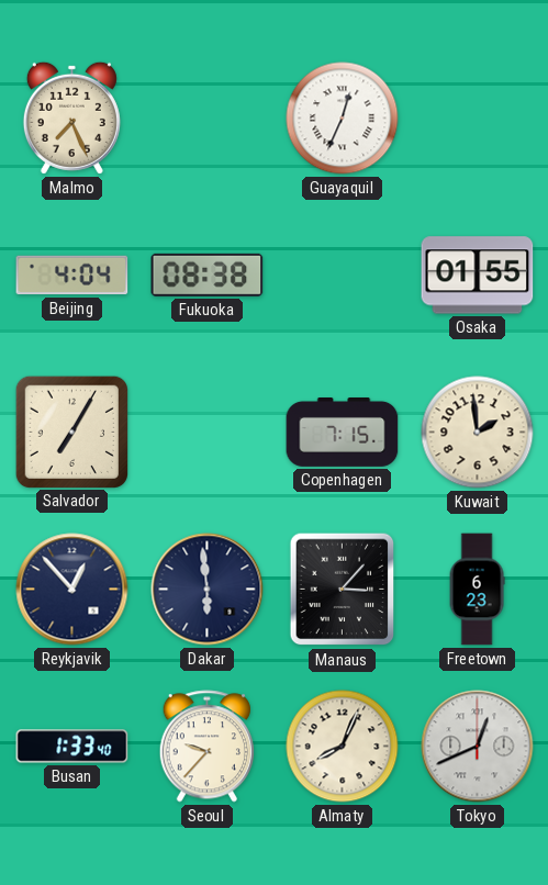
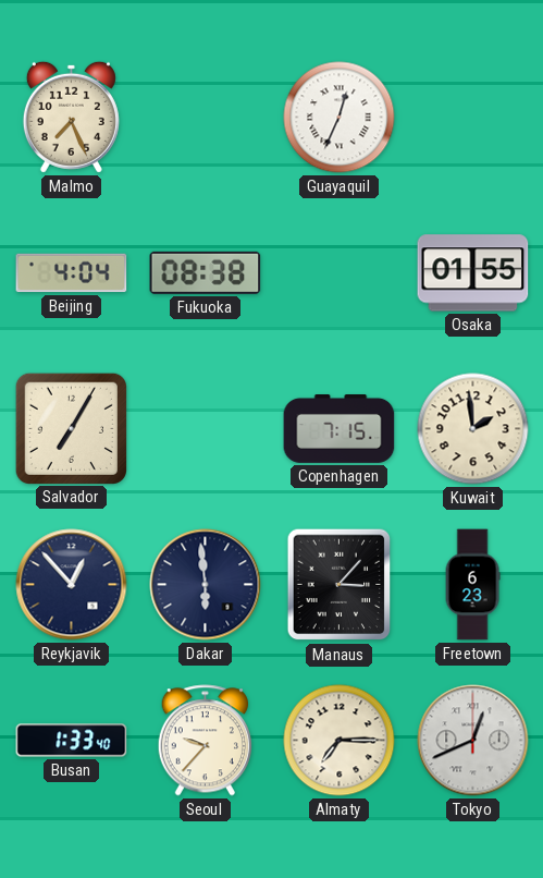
Almaty: 8:04 -> 7:15 (340, 741)
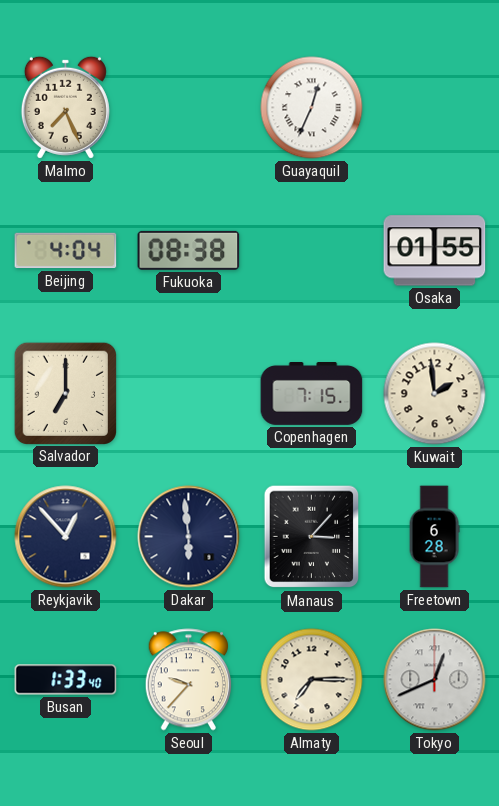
Salvador: 7:05 -> 7:00 (65, 393)
Freetown: 6:23 -> 6:28 (434, 537)
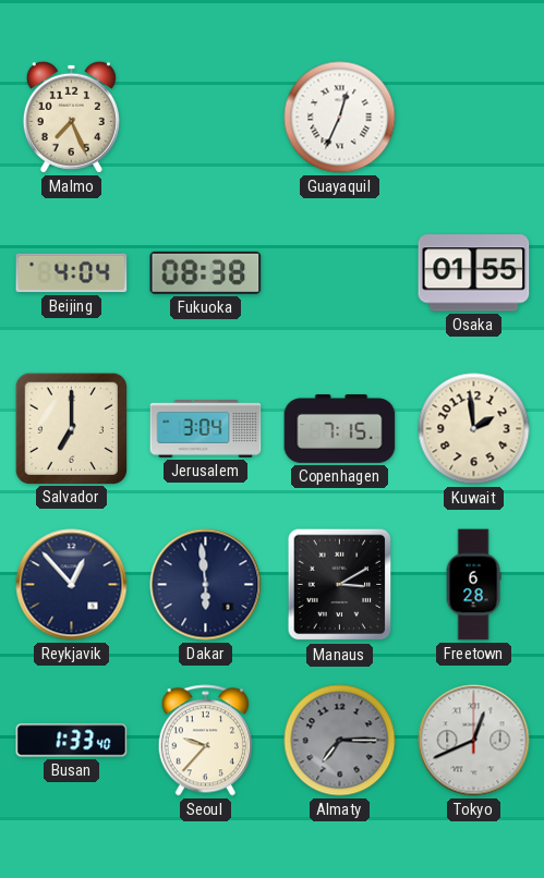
Jerusalem: none -> 3:04 (206, 429)
Manaus: 3:07 -> 3:10 (340, 585)
Almaty dial: cream -> grey (340, 741)
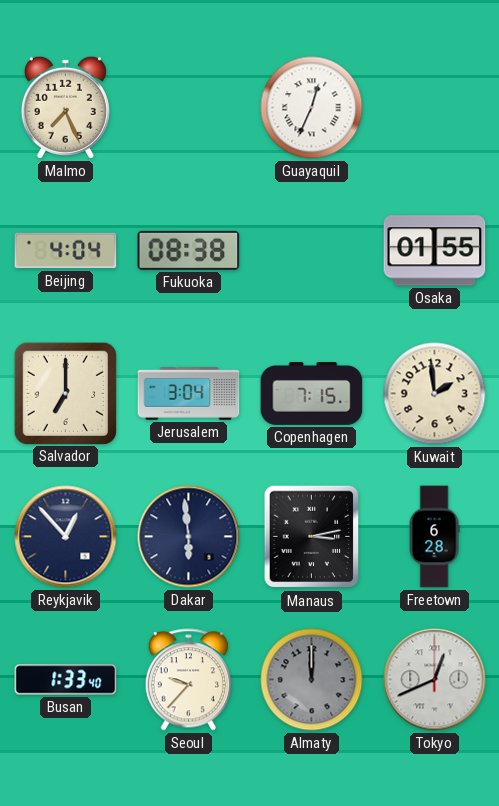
Manaus: 3:10 -> 3:13 (312, 537)
Almaty: 7:15 -> 12:00 (312, 680)
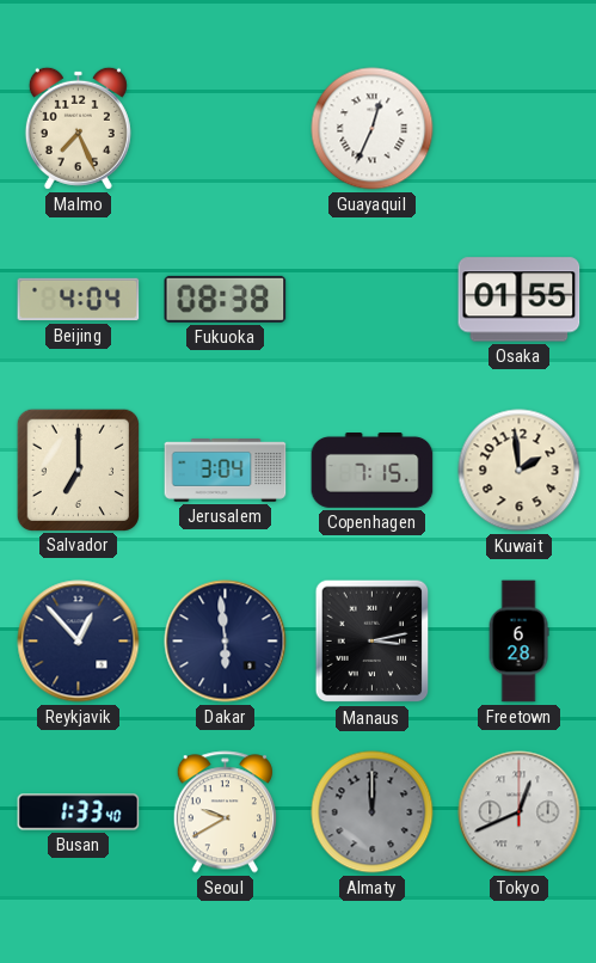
Seoul: 9:37 -> 9:40 (225, 812)
